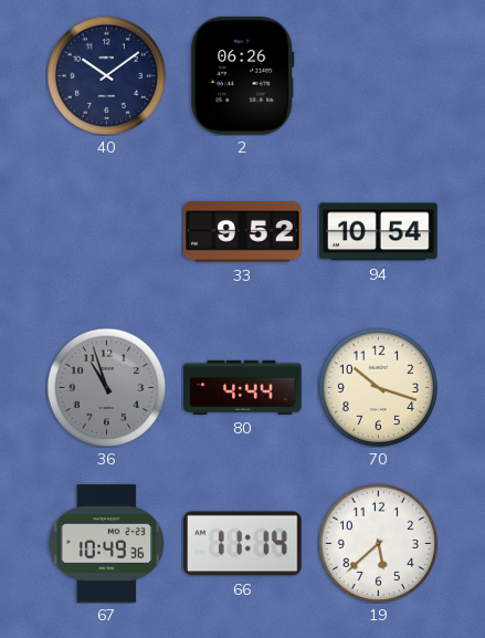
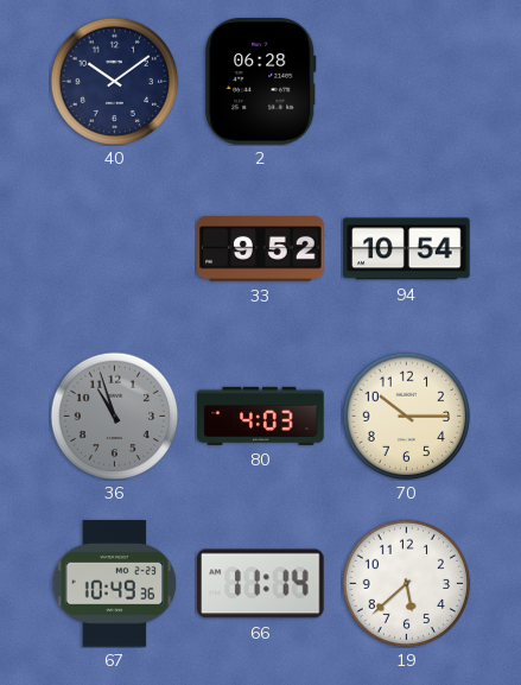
2: 06:26 -> 06:28 (261, 82)
80: 4:44 -> 4:03 (261, 416)
70: 10:18 -> 10:15 (406, 416)
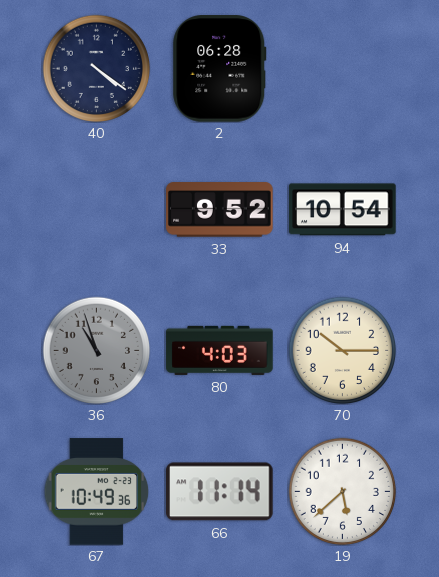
40: 10:09 -> 4:21 (96, 68)
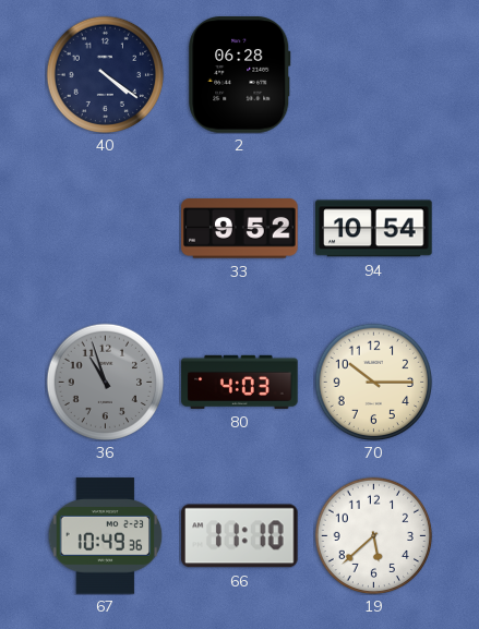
66: 11:14 -> 11:10 (240, 536)
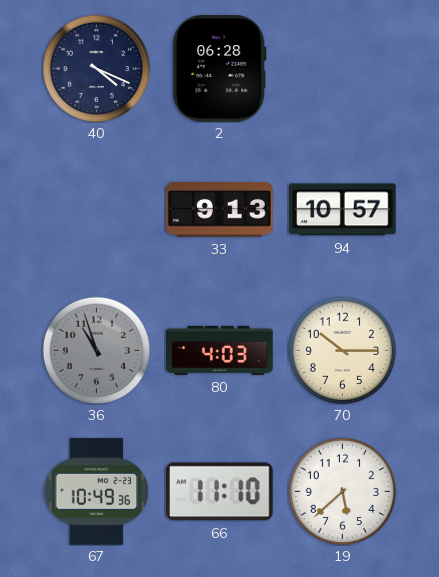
40: 4:21 -> 4:19 (96, 68)
33: 9:52 -> 9:13 (220, 210)
94: 10:54 -> 10:57 (343, 210)
